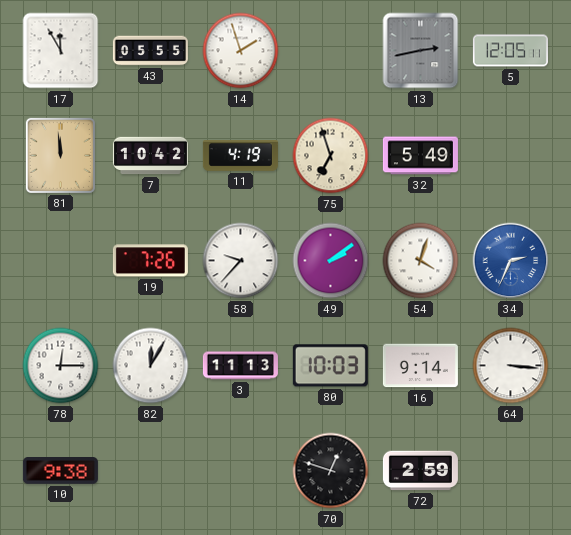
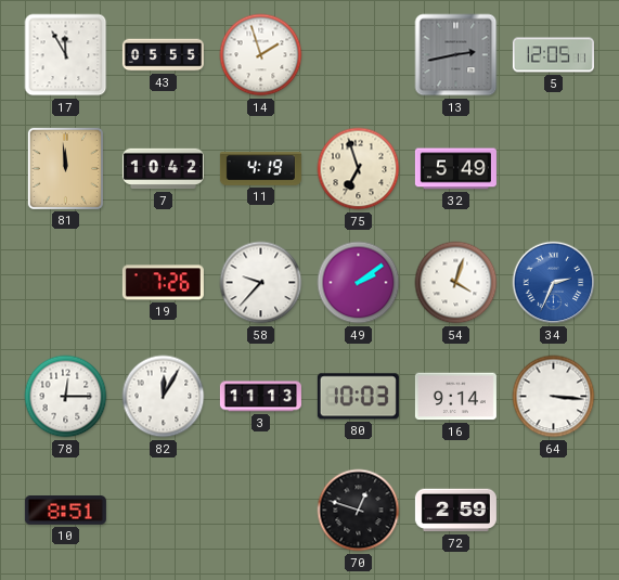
10: 9:38 -> 8:51 (65, 511)
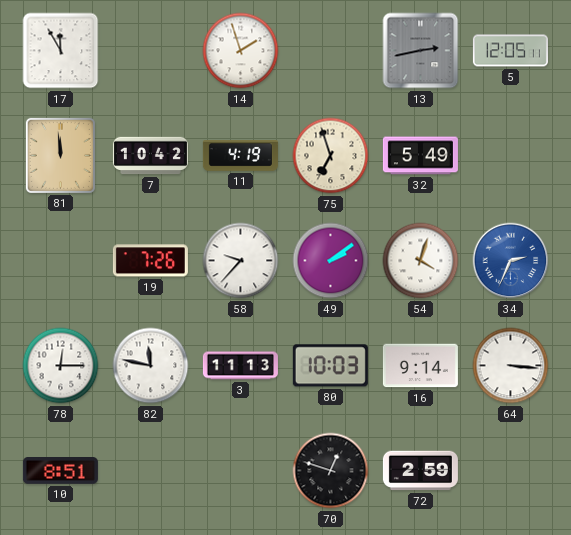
43: 05:55 -> none (163, 55)
82: 12:05 -> 11:47 (151, 366)
